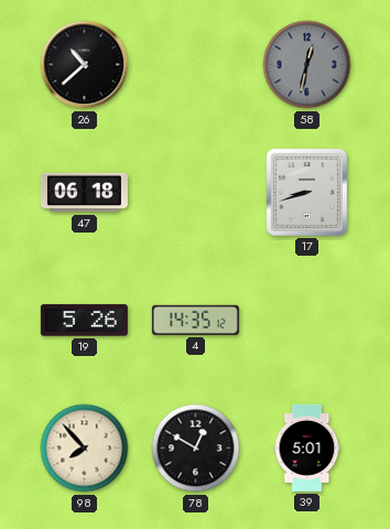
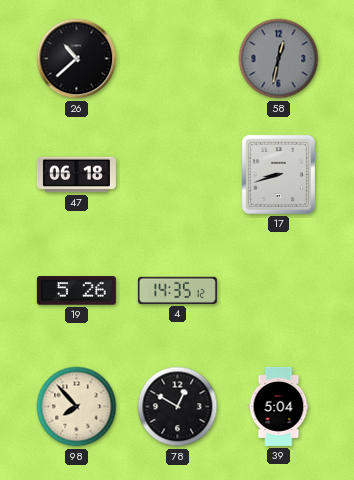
39: 5:01 -> 5:04 (279, 406)
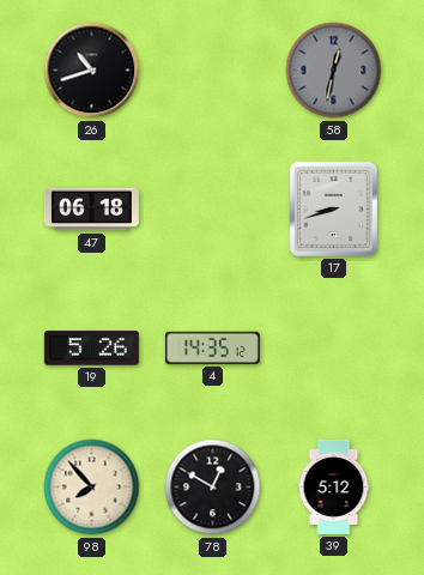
26: 10:38 -> 10:42 (92, 71)
39: 5:04 -> 5:12 (334, 486)
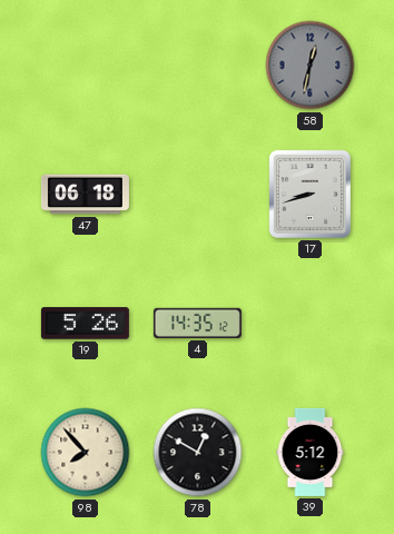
26: 10:42 -> none (92, 71)
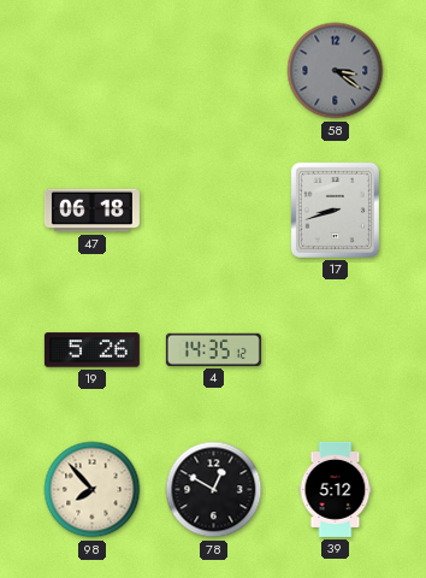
58: 12:32 -> 3:21 (336, 71)
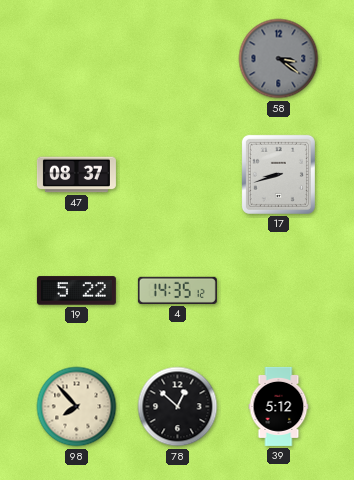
47: 06:18 -> 08:37 (76, 175)
19: 5:26 -> 5:22 (76, 291)
78: 12:50 -> 12:52 (178, 407)
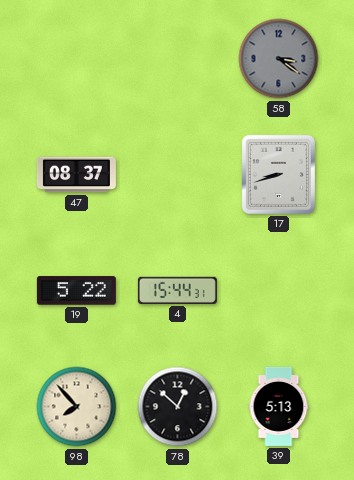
4: 14:35 -> 15:44 (177, 290)
39: 5:12 -> 5:13 (279, 406)
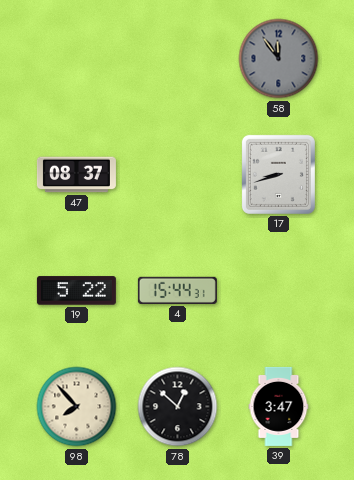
58: 3:21 -> 11:54 (279, 59)
39: 5:13 -> 3:47 (279, 406)
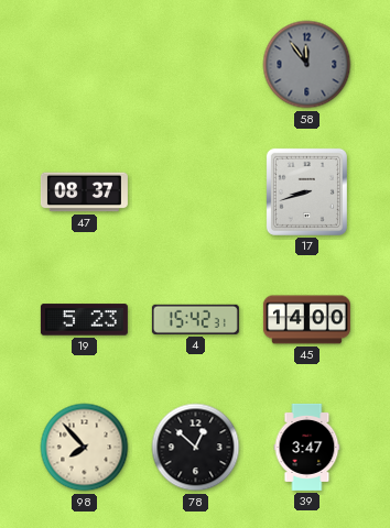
19: 5:22 -> 5:23 (84, 320)
4: 15:44 -> 15:42 (195, 319)
45: none -> 14:00 (306, 320)
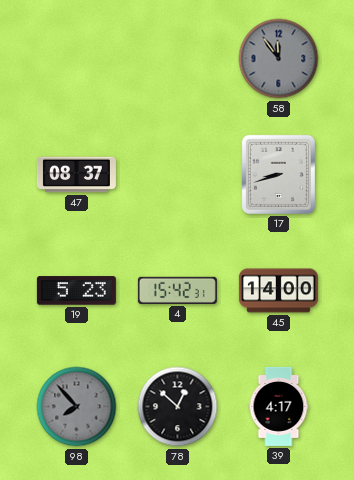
98 dial: cream -> grey (77, 407)
39: 3:47 -> 4:17 (279, 406)
